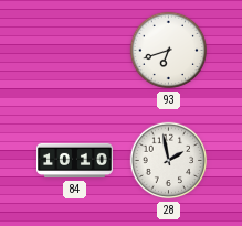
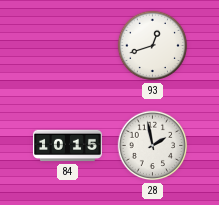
93: 6:42 -> 12:42 (153, 46)
84: 10:10 -> 10:15 (67, 146)
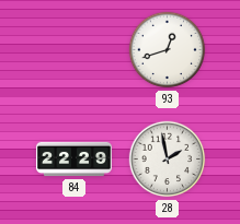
84: 10:15 -> 22:29 (73, 160)
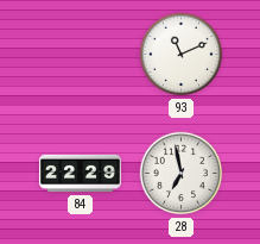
93: 12:42 -> 11:11 (182, 55)
28: 1:58 -> 6:58 (182, 174)
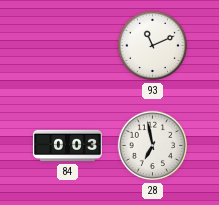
84: 22:29 -> 0:03 (67, 146)
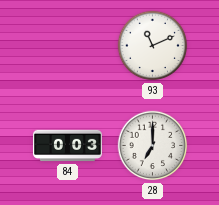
28: 6:58 -> 7:00 (153, 146)
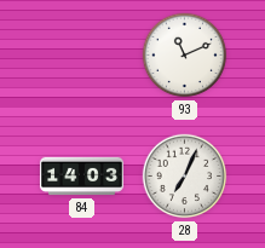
84: 0:03 -> 14:03 (81, 177)
28: 7:00 -> 7:04 (185, 177)
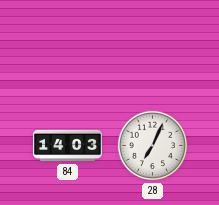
93: 11:11 -> none (185, 56)
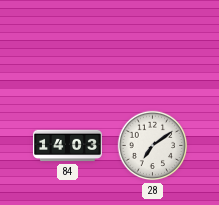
28: 7:04 -> 7:09 (153, 146)
